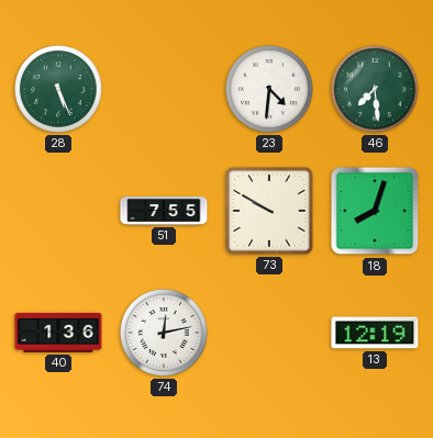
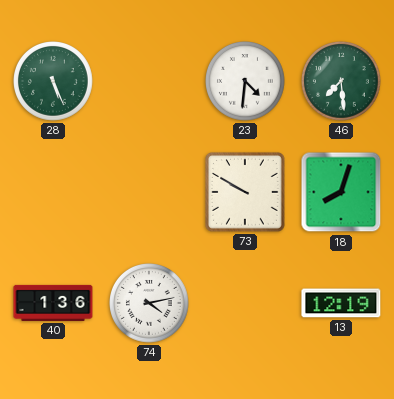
51: 7:55 -> none (164, 212)
74: 12:13 -> 4:13 (150, 304)
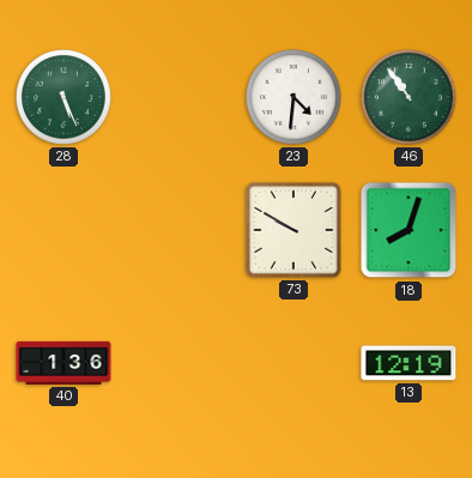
46: 7:29 -> 10:54 (410, 98)
74: 4:13 -> none (150, 304)
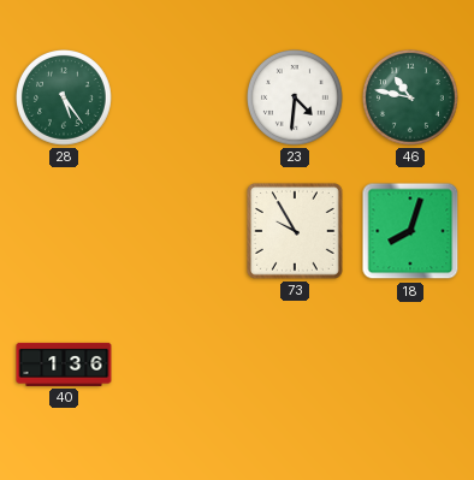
28: 5:26 -> 5:24 (65, 99)
46: 10:54 -> 10:47 (411, 99)
73: 9:50 -> 9:55 (295, 231)
13: 12:19 -> none (409, 363)
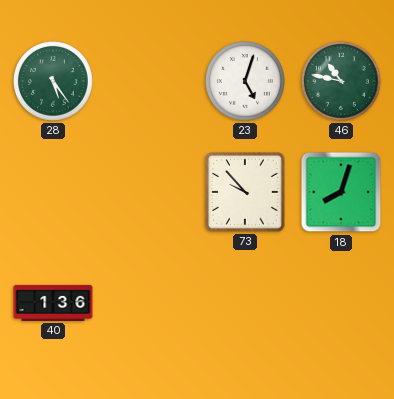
23: 4:31 -> 5:03 (246, 82)
73: 9:55 -> 9:53 (245, 192)
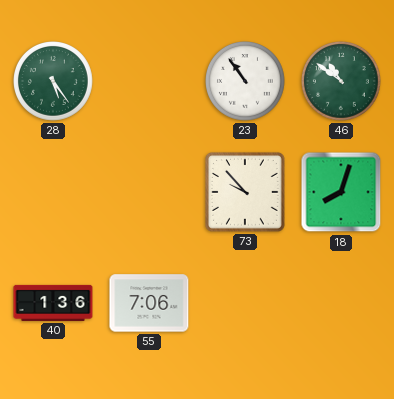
23: 5:03 -> 10:54 (246, 82)
46: 10:47 -> 10:51 (342, 82)
55: none -> 7:06 (149, 303)
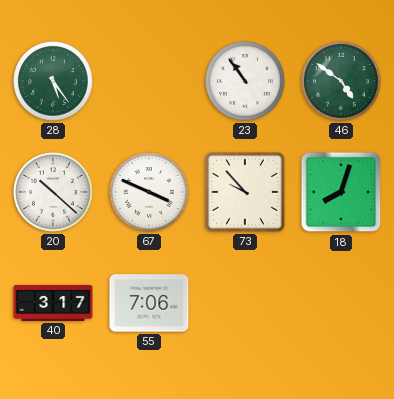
46: 10:51 -> 4:51 (342, 82)
20: none -> 10:22 (54, 193)
67: none -> 3:49 (150, 193)
40: 1:36 -> 3:17 (53, 303)
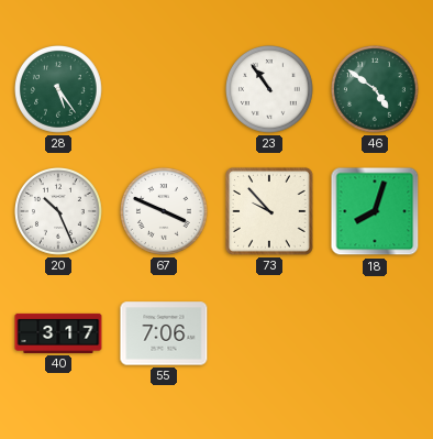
20: 10:22 -> 10:26 (59, 212)
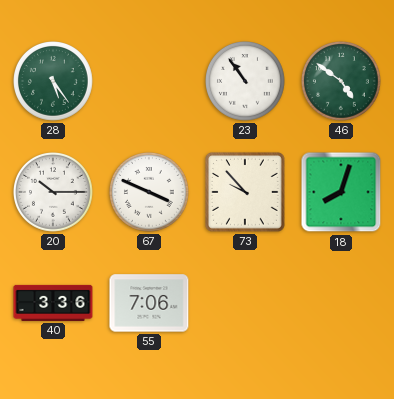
20: 10:26 -> 10:15 (54, 193)
40: 3:17 -> 3:36 (53, 303)
